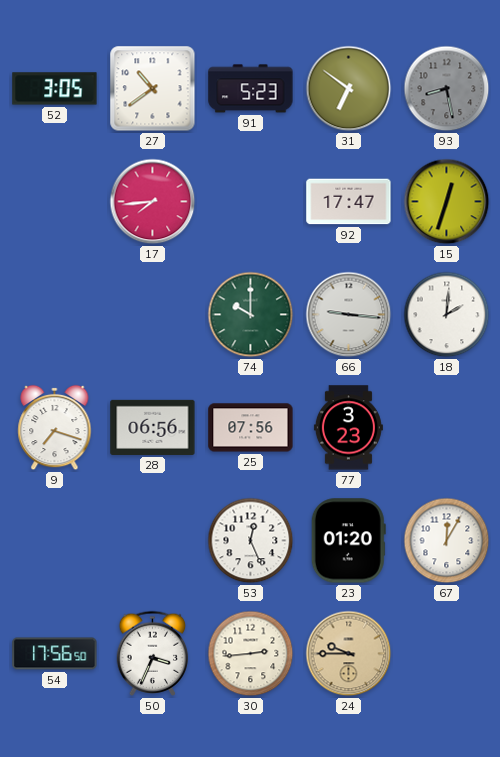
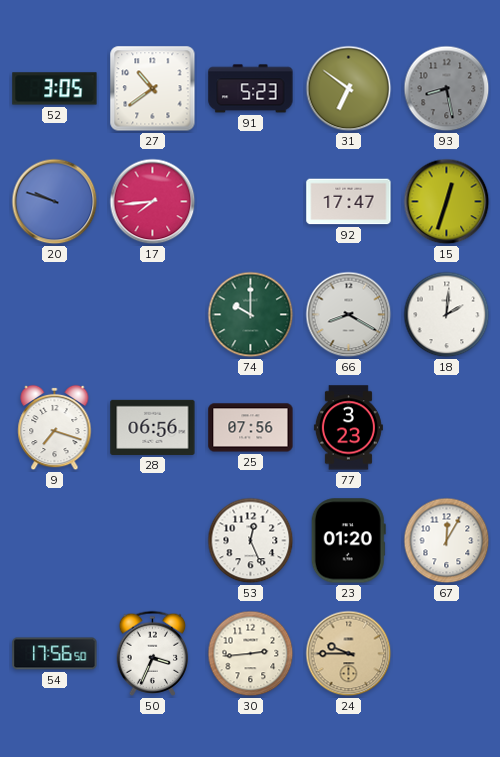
20: none -> 9:48 (55, 202)
66: 9:16 -> 8:20 (349, 315)
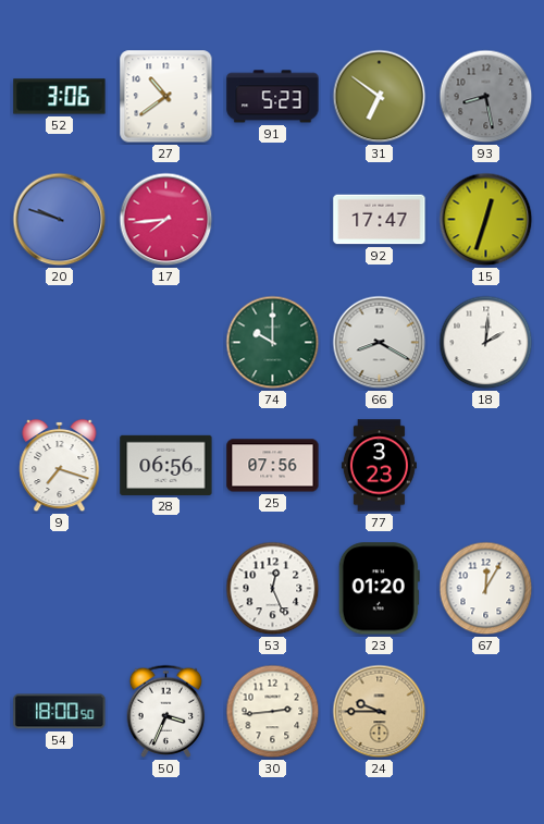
52: 3:05 -> 3:06 (60, 97)
54: 17:56 -> 18:00 (60, 712)
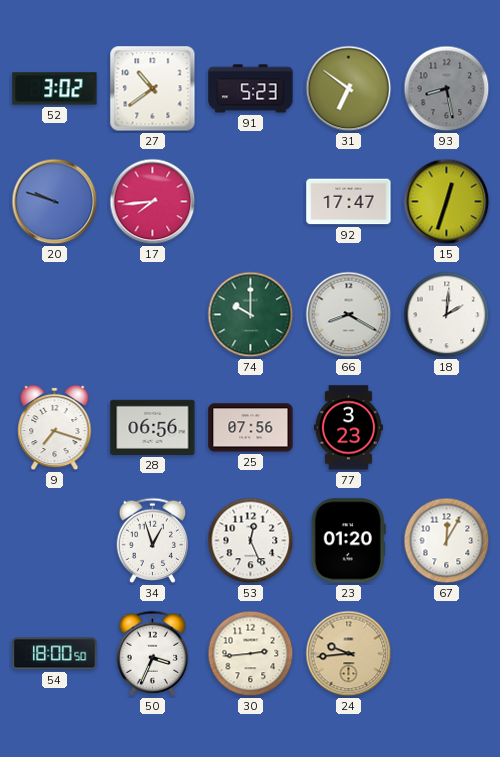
52: 3:06 -> 3:02 (55, 89)
34: none -> 12:57 (153, 540)
24: 9:45 -> 9:44 (349, 654)
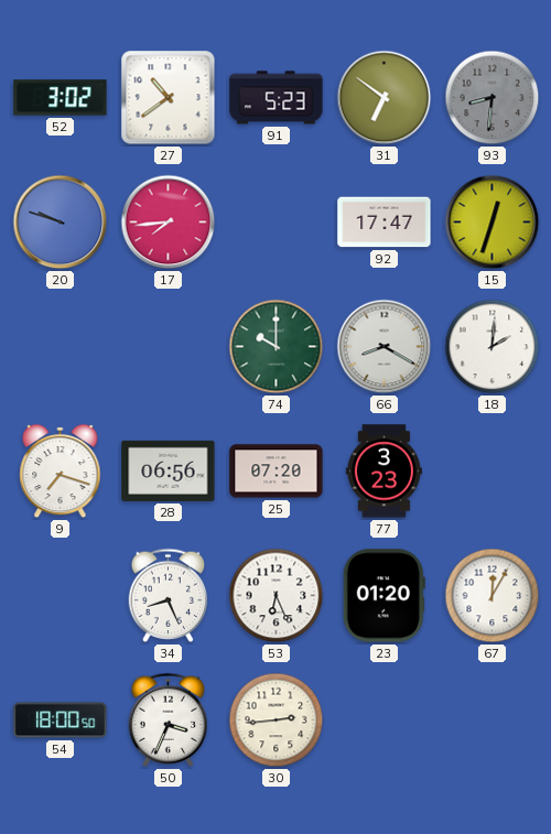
93: 8:28 -> 8:31 (493, 98)
25: 07:56 -> 07:20 (277, 472)
34: 12:57 -> 8:26 (169, 595)
53: 12:26 -> 6:26 (277, 596)
24: 9:44 -> none (349, 654)
